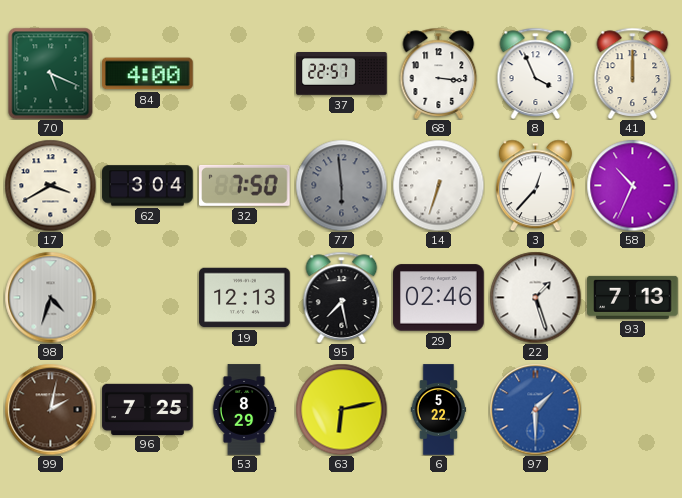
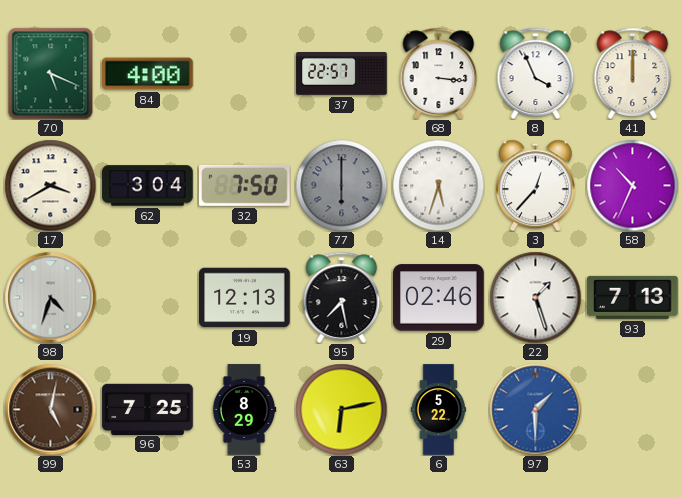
77: 5:59 -> 6:00 (341, 185)
14: 6:33 -> 5:33 (438, 185)
99: 2:02 -> 5:02 (50, 409)
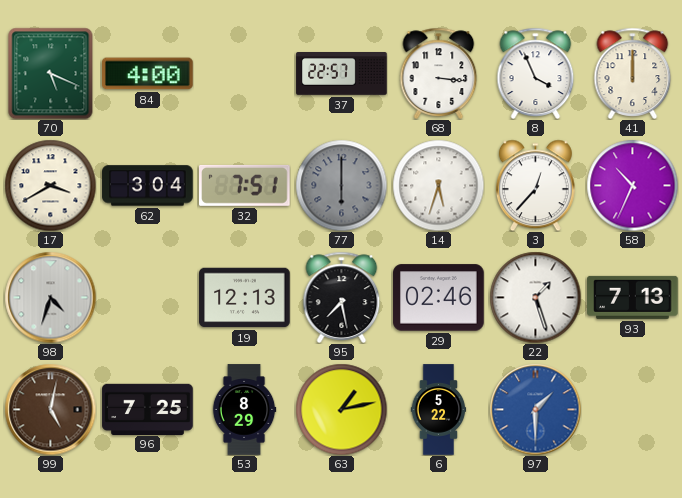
32: 7:50 -> 7:51 (245, 185)
63: 6:13 -> 1:13 (341, 409)
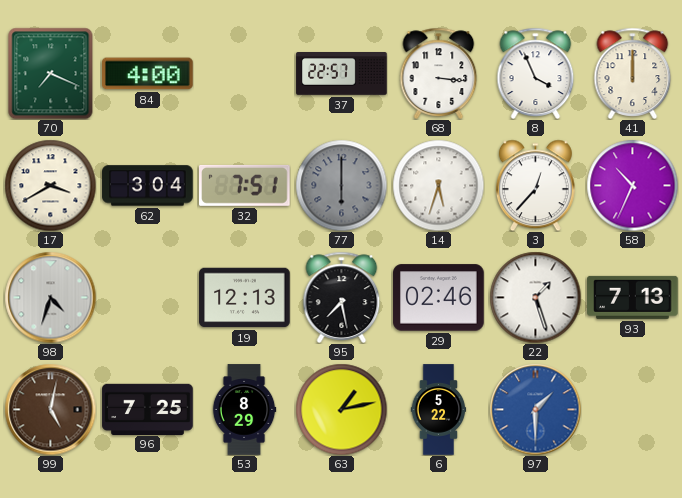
70: 5:19 -> 7:19 (51, 73)
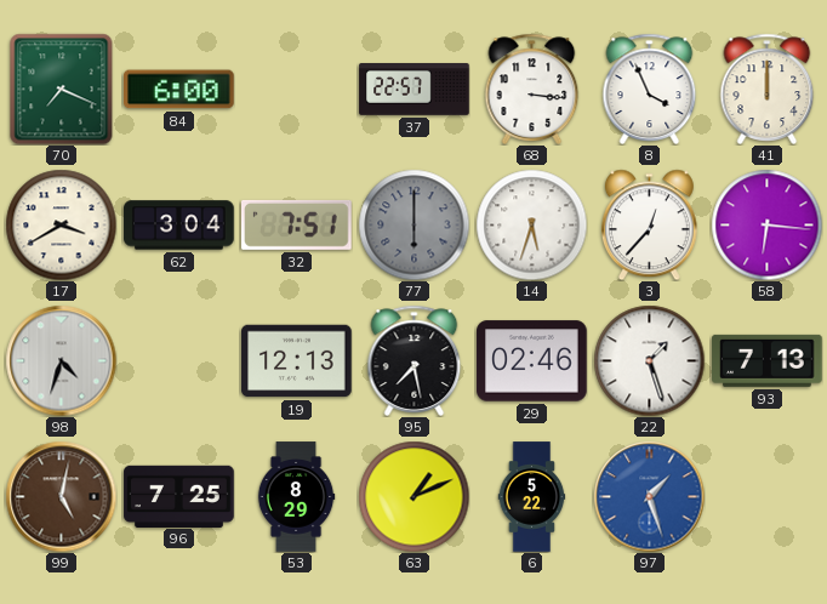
84: 4:00 -> 6:00 (179, 90)
58: 10:34 -> 6:16 (766, 224)
63: 1:13 -> 1:11 (413, 496)
97: 1:30 -> 1:27 (649, 496)
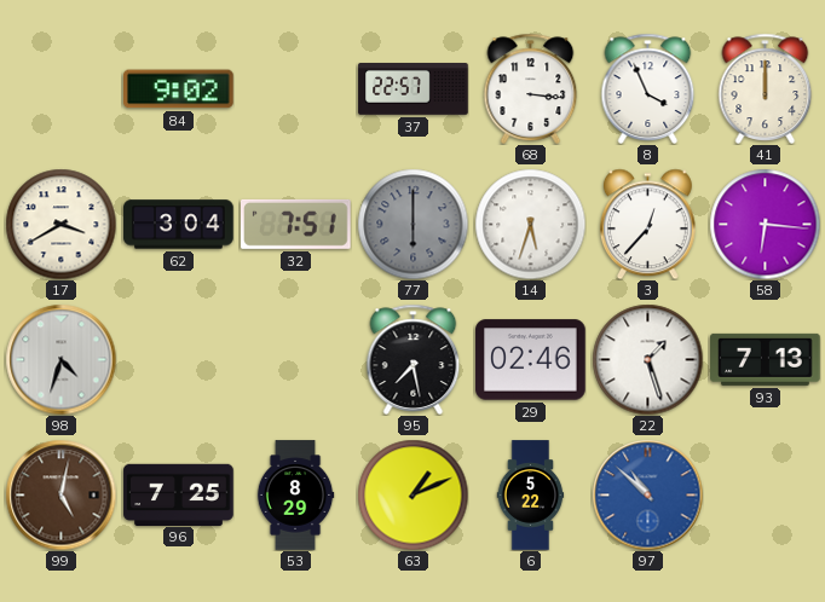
70: 7:19 -> none (62, 89)
84: 6:00 -> 9:02 (179, 89)
19: 12:13 -> none (297, 361)
97: 1:27 -> 10:52 (647, 494)
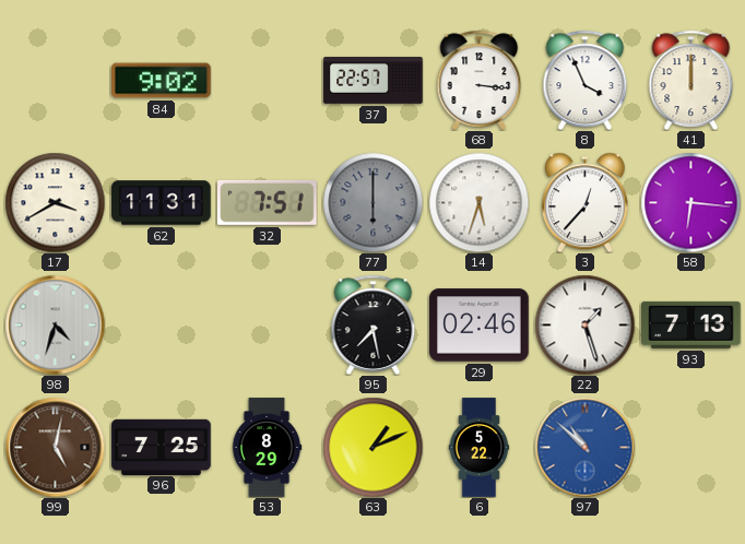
62: 3:04 -> 11:31 (162, 203)
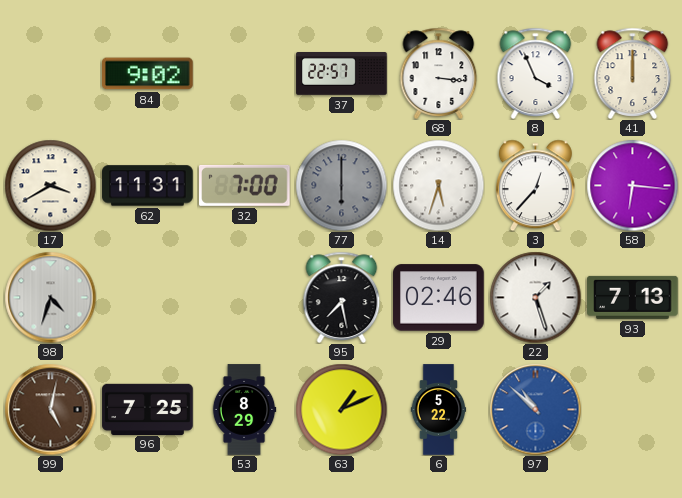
32: 7:51 -> 7:00 (245, 185)
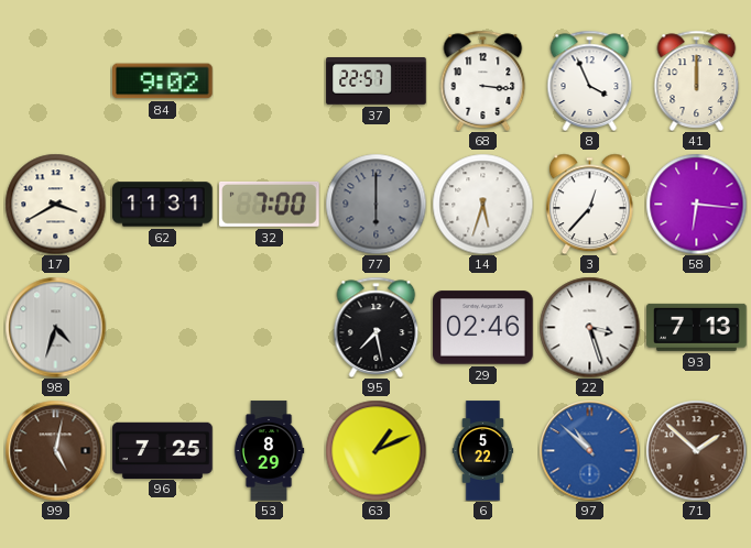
22: 1:27 -> 3:27 (589, 327)
71: none -> 1:52 (696, 450)
